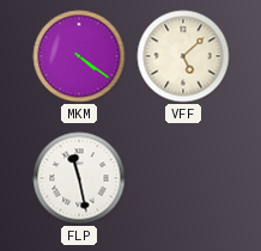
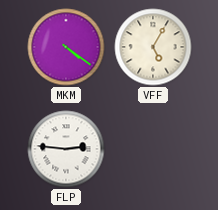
VFF: 5:08 -> 5:05 (153, 47)
FLP: 11:28 -> 2:46 (66, 149)
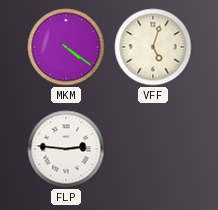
VFF: 5:05 -> 5:03 (153, 47)
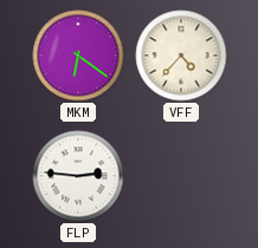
MKM: 4:21 -> 6:21 (78, 56)
VFF: 5:03 -> 4:37 (181, 56)
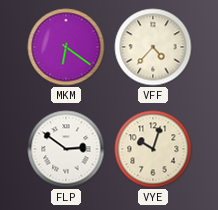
FLP: 2:46 -> 2:51 (66, 149)
VYE: none -> 10:03 (153, 149)
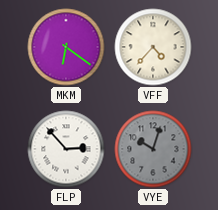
FLP: 2:51 -> 2:53 (66, 149)
VYE dial: cream -> grey (153, 149)
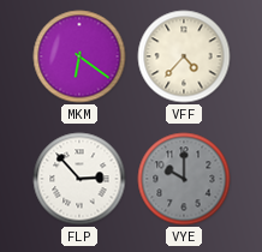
VYE: 10:03 -> 10:00 (184, 179)
